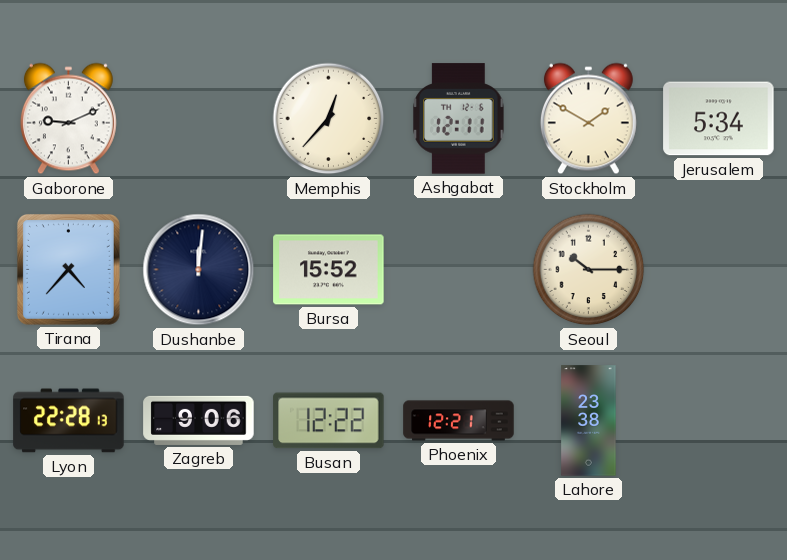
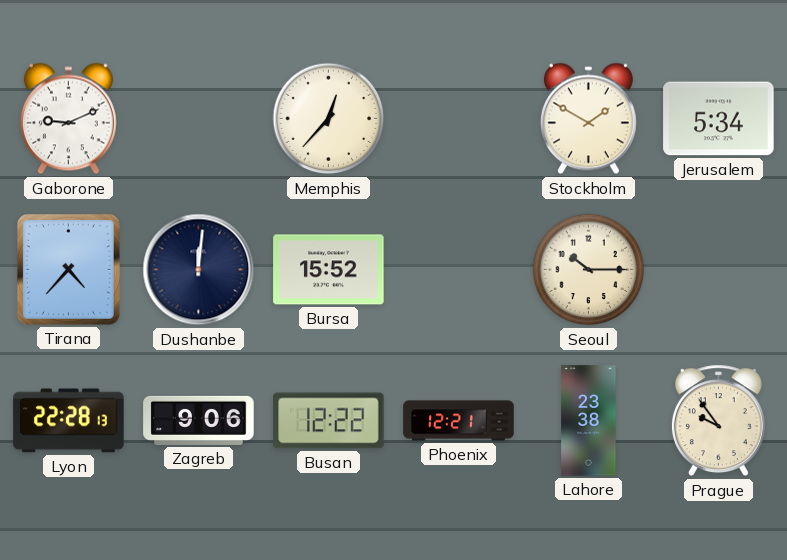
Ashgabat: 12:11 -> none (459, 119)
Prague: none -> 9:54 (718, 421)
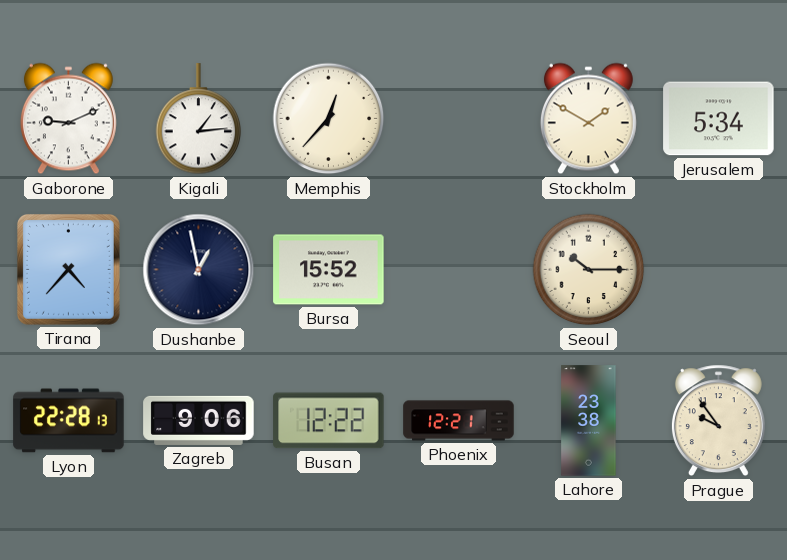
Kigali: none -> 1:14 (199, 119)
Dushanbe: 12:01 -> 12:58 (199, 270)
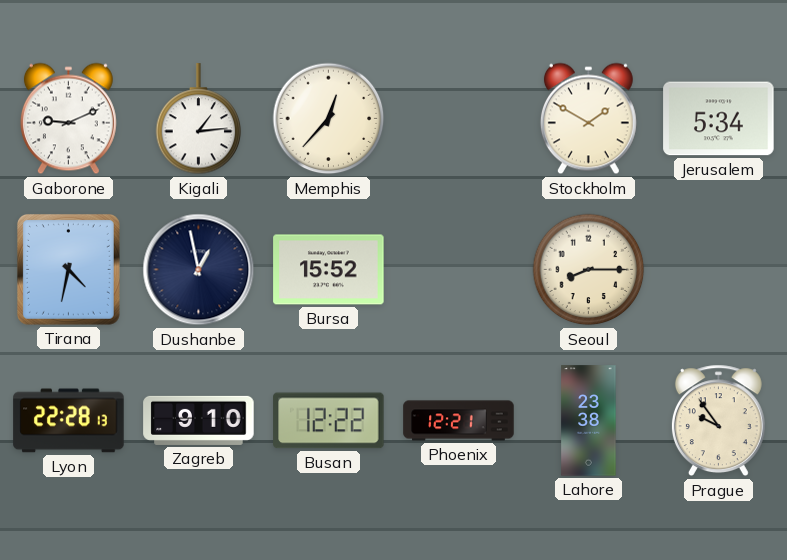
Tirana: 4:37 -> 4:32 (68, 269)
Seoul: 10:15 -> 8:15 (589, 270)
Zagreb: 9:06 -> 9:10 (199, 420)
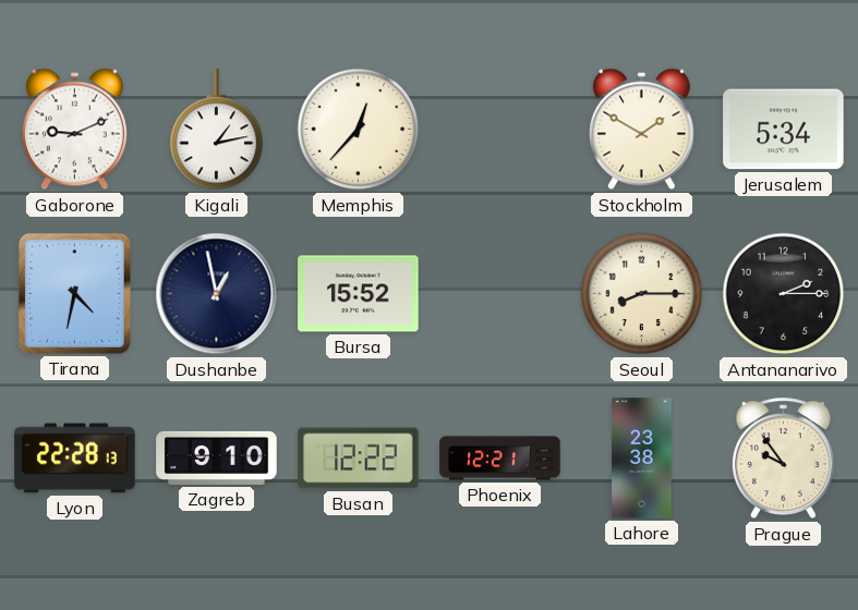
Kigali: 1:14 -> 1:13 (217, 130)
Antananarivo: none -> 2:15 (784, 294)
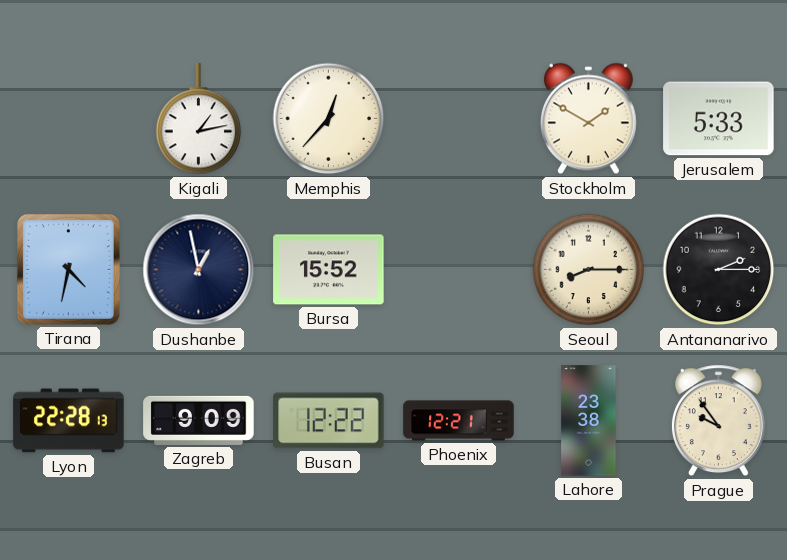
Gaborone: 9:11 -> none (74, 130)
Jerusalem: 5:34 -> 5:33 (719, 119)
Zagreb: 9:10 -> 9:09 (199, 420)
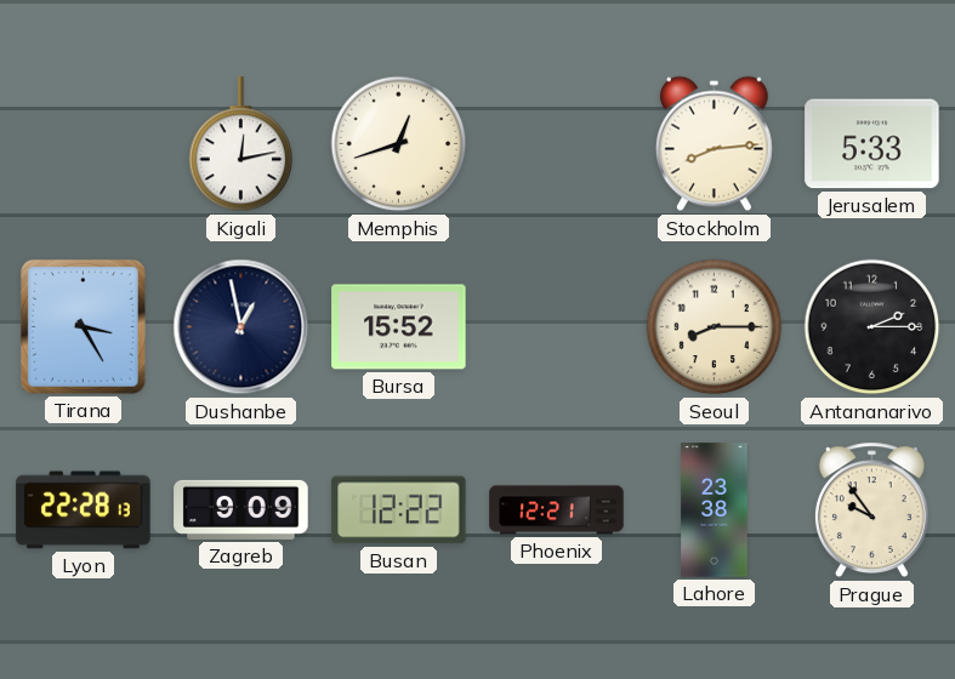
Kigali: 1:13 -> 12:13 (241, 144)
Memphis: 12:37 -> 12:42 (399, 144)
Stockholm: 1:50 -> 8:14 (714, 144)
Tirana: 4:32 -> 3:25 (83, 326)
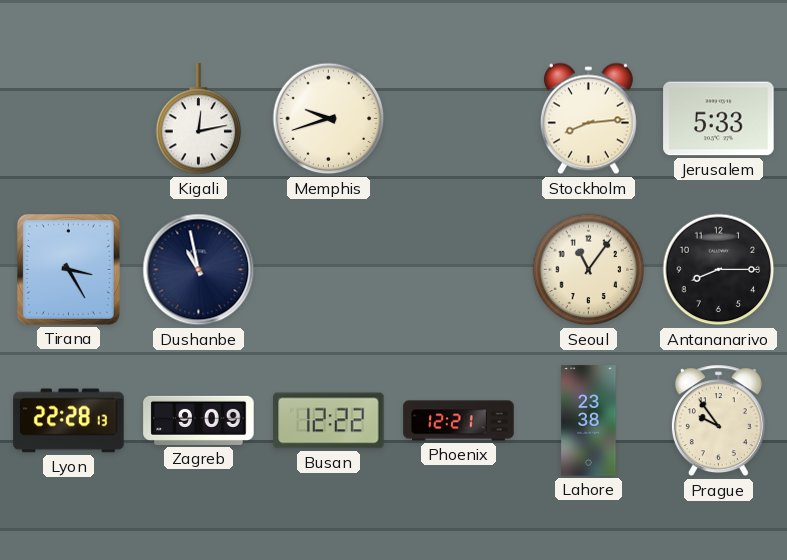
Memphis: 12:42 -> 9:42 (329, 119)
Dushanbe: 12:58 -> 10:58 (199, 270)
Bursa: 15:52 -> none (399, 327)
Seoul: 8:15 -> 11:06 (589, 270)
Antananarivo: 2:15 -> 8:15 (719, 270)
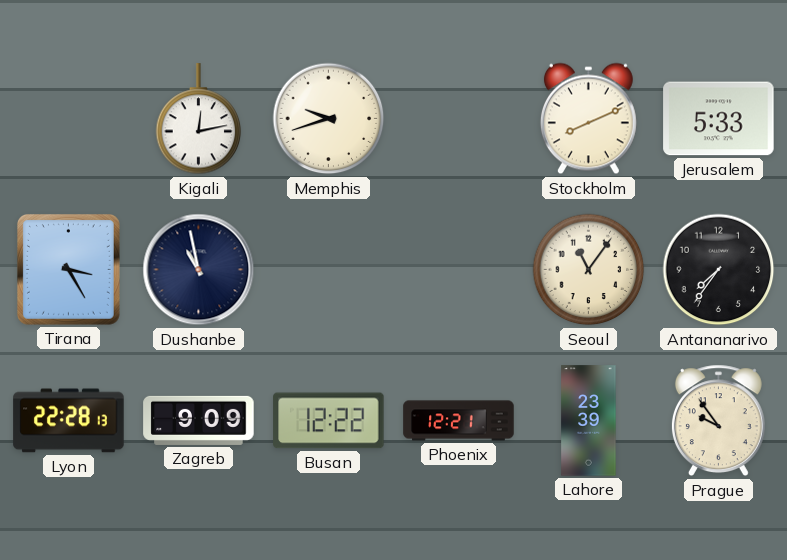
Stockholm: 8:14 -> 8:11 (588, 119)
Antananarivo: 8:15 -> 7:36 (719, 270)
Lahore: 23:38 -> 23:39 (589, 421)
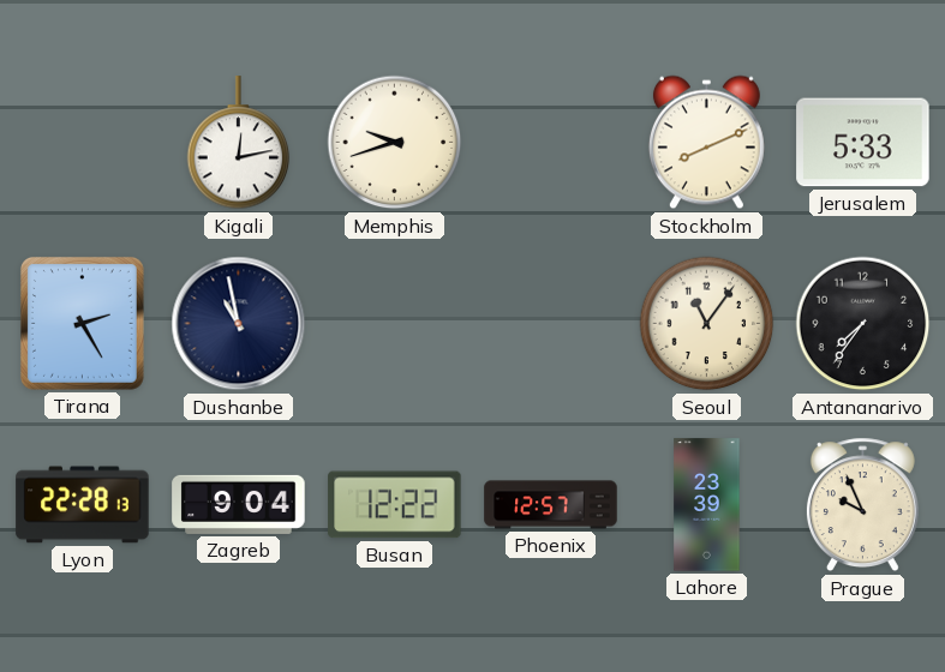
Tirana: 3:25 -> 2:25 (82, 323)
Zagreb: 9:09 -> 9:04 (239, 504)
Phoenix: 12:21 -> 12:57 (551, 505)
Prague: 9:54 -> 9:56 (862, 505)
